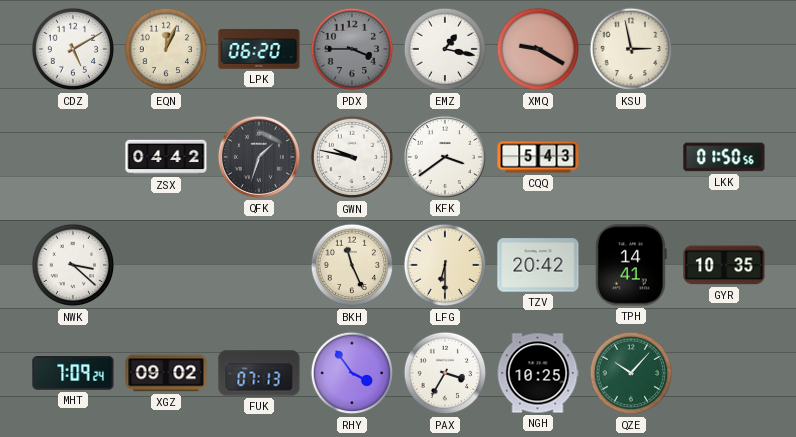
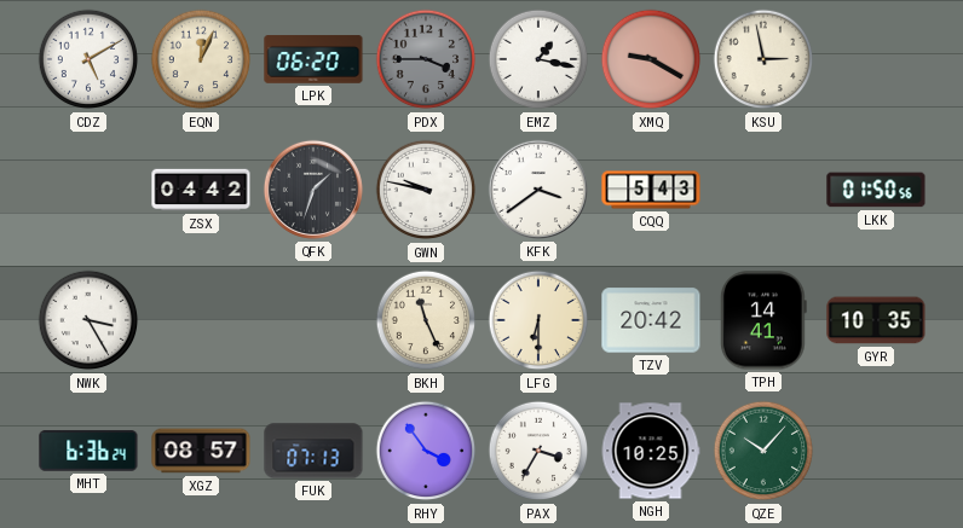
NWK: 3:22 -> 3:25 (88, 320)
MHT: 7:09 -> 6:36 (88, 451)
XGZ: 09:02 -> 08:57 (201, 451)
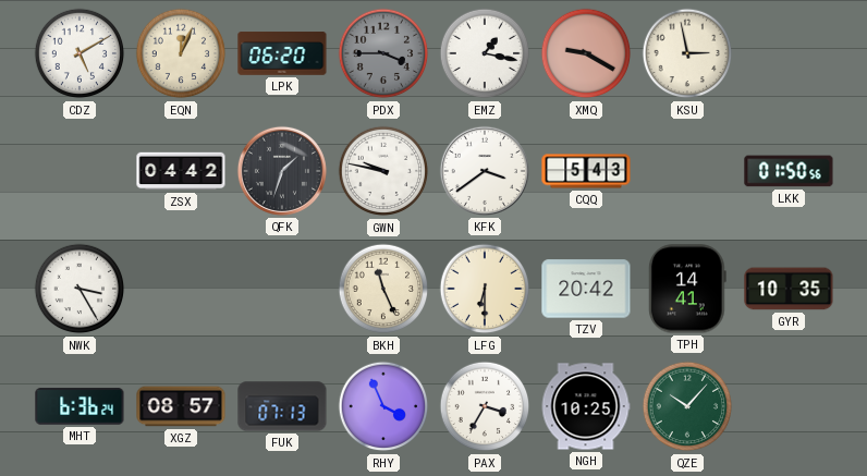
RHY: 3:54 -> 3:56 (383, 406)
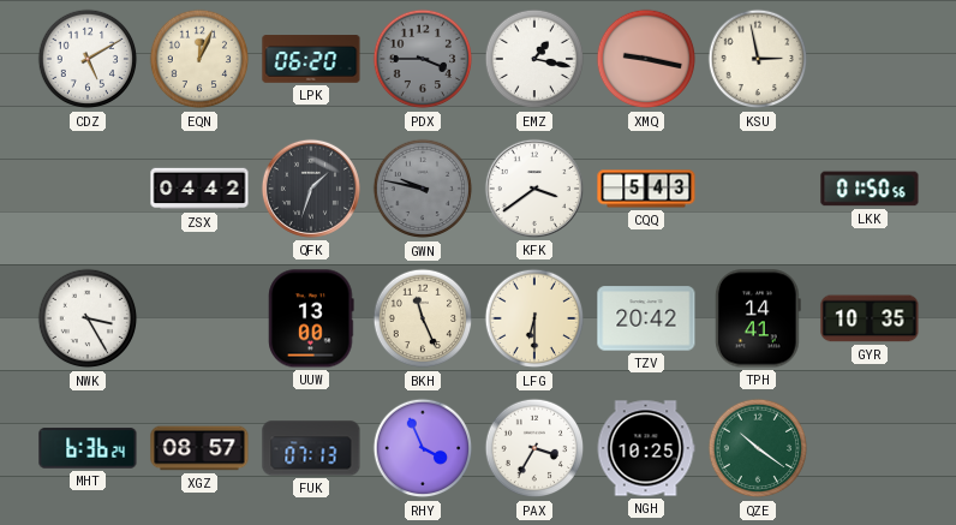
XMQ: 9:20 -> 9:17 (646, 59)
GWN dial: white -> grey (423, 189)
UUW: none -> 13:00 (311, 318)
QZE: 10:07 -> 10:21 (758, 448)
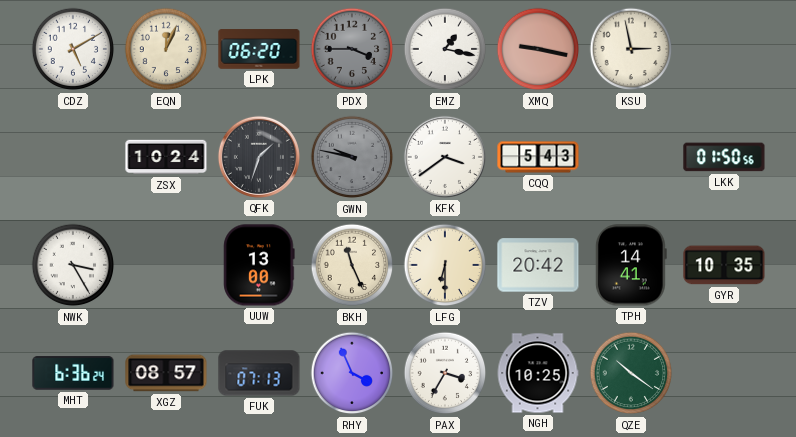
ZSX: 04:42 -> 10:24 (166, 157)
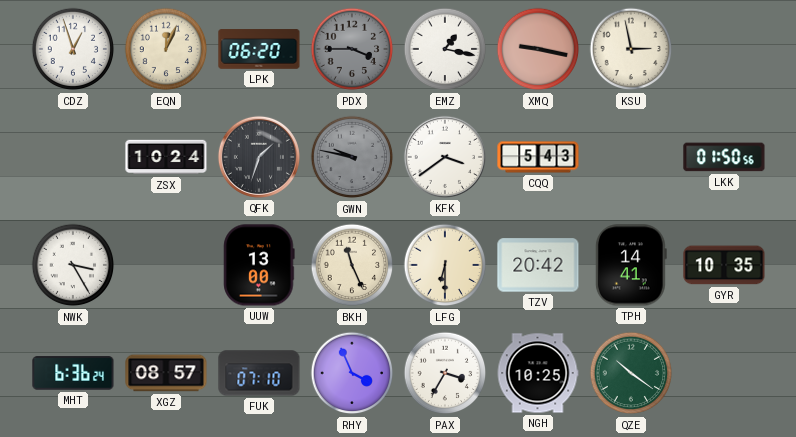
CDZ: 5:10 -> 12:57 (73, 49)
FUK: 07:13 -> 07:10 (259, 373)
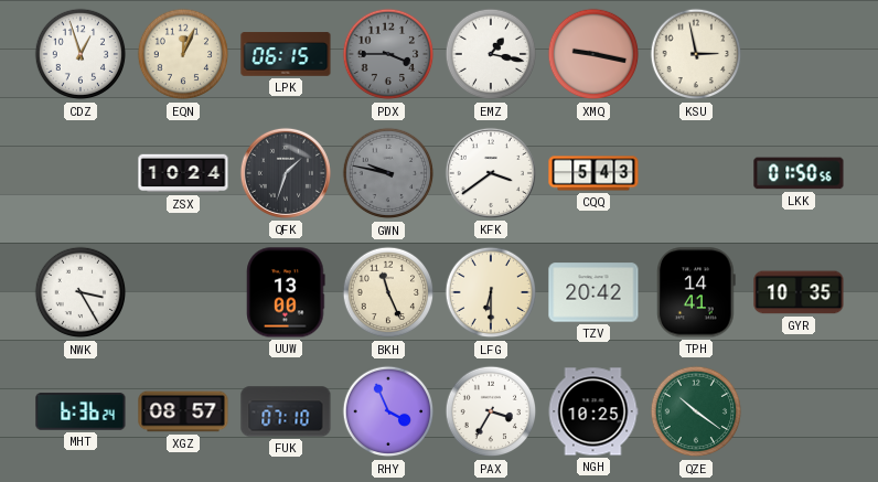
LPK: 06:20 -> 06:15 (286, 54)
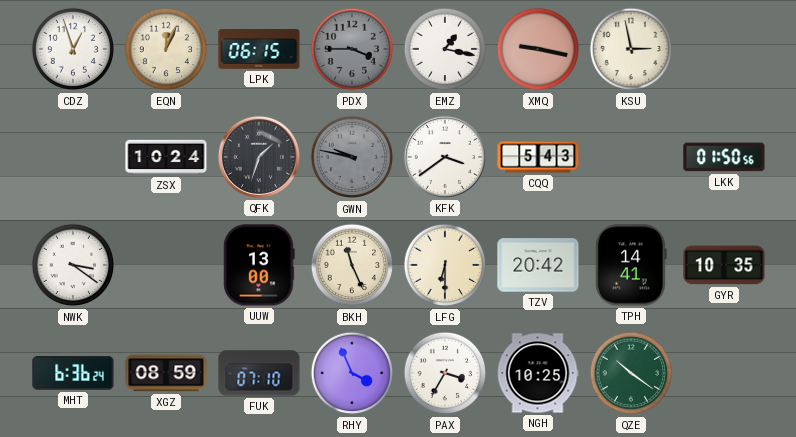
NWK: 3:25 -> 3:21 (73, 265)
XGZ: 08:57 -> 08:59 (166, 373)
